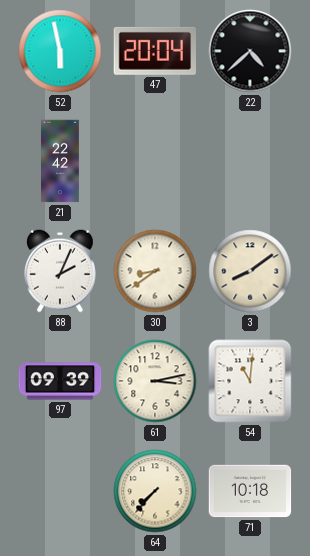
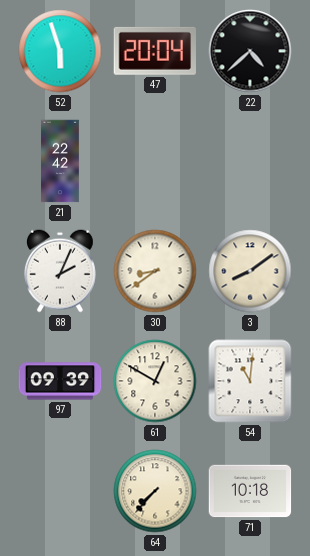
52: 5:58 -> 5:57 (60, 51)
61: 3:13 -> 12:50 (155, 381)
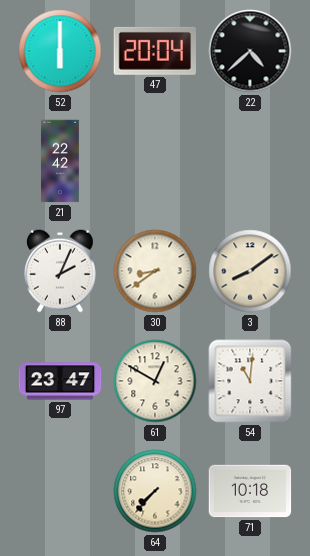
52: 5:57 -> 6:00 (60, 51)
97: 09:39 -> 23:47 (60, 381)
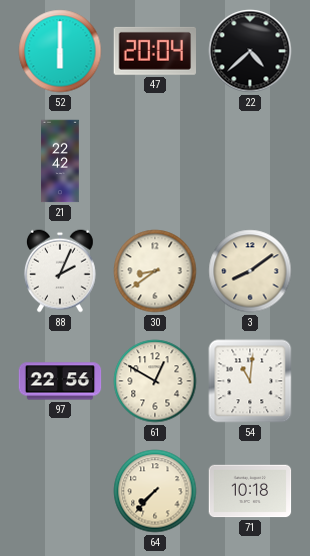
97: 23:47 -> 22:56 (60, 381)
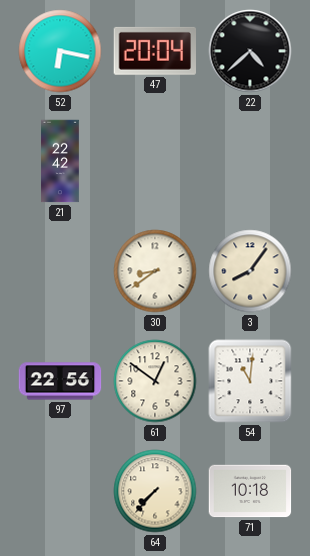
52: 6:00 -> 6:17 (60, 51)
88: 2:04 -> none (60, 271)
3: 8:09 -> 8:06 (250, 271)
61: 12:50 -> 12:51 (155, 381)
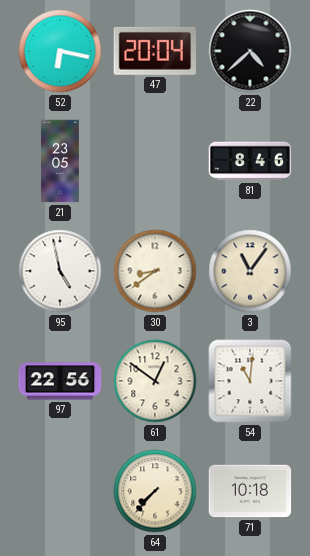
21: 22:42 -> 23:05 (60, 161)
81: none -> 8:46 (250, 161)
95: none -> 4:58 (60, 271)
3: 8:06 -> 11:06 (250, 271)
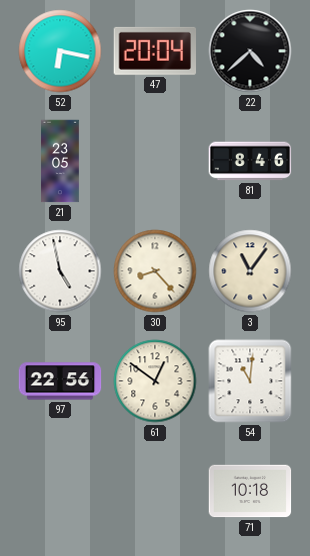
30: 8:39 -> 8:23 (155, 271)
64: 7:37 -> none (155, 491)
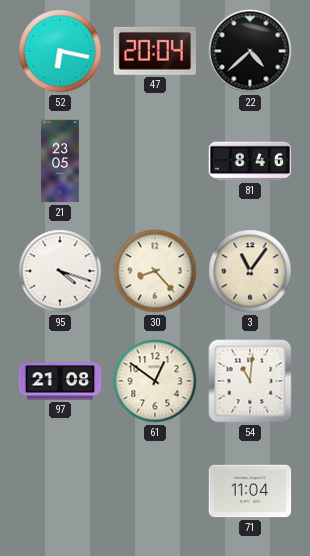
95: 4:58 -> 4:18 (60, 271)
97: 22:56 -> 21:08 (60, 381)
71: 10:18 -> 11:04 (250, 491)
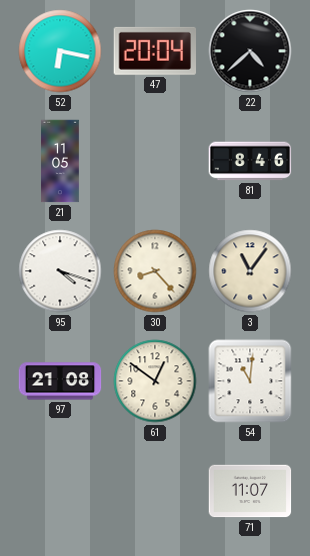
21: 23:05 -> 11:05 (60, 161)
71: 11:04 -> 11:07 (250, 491)
